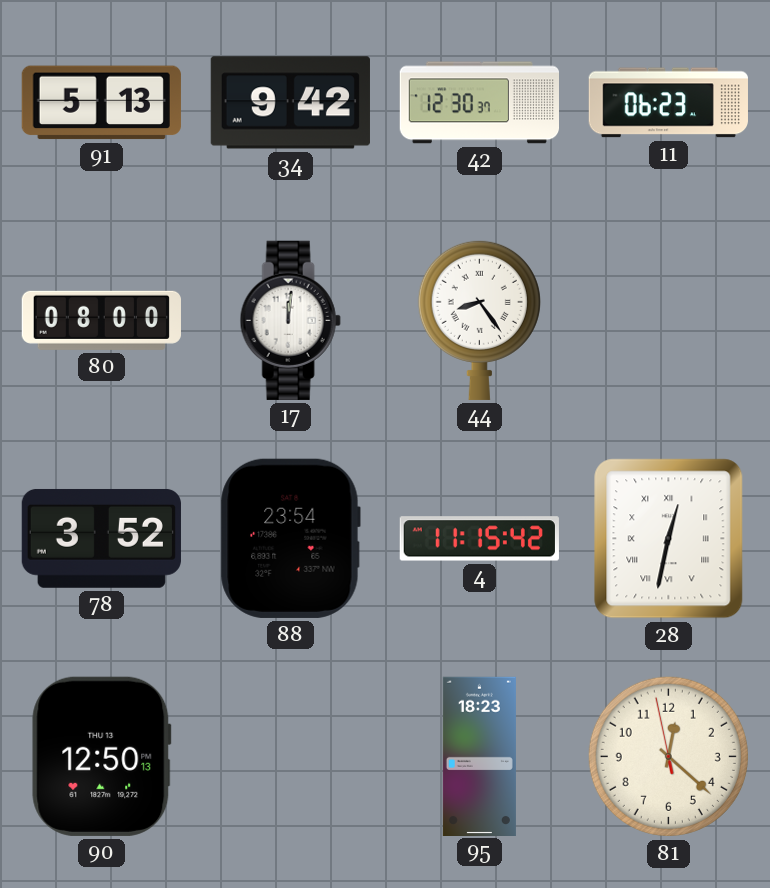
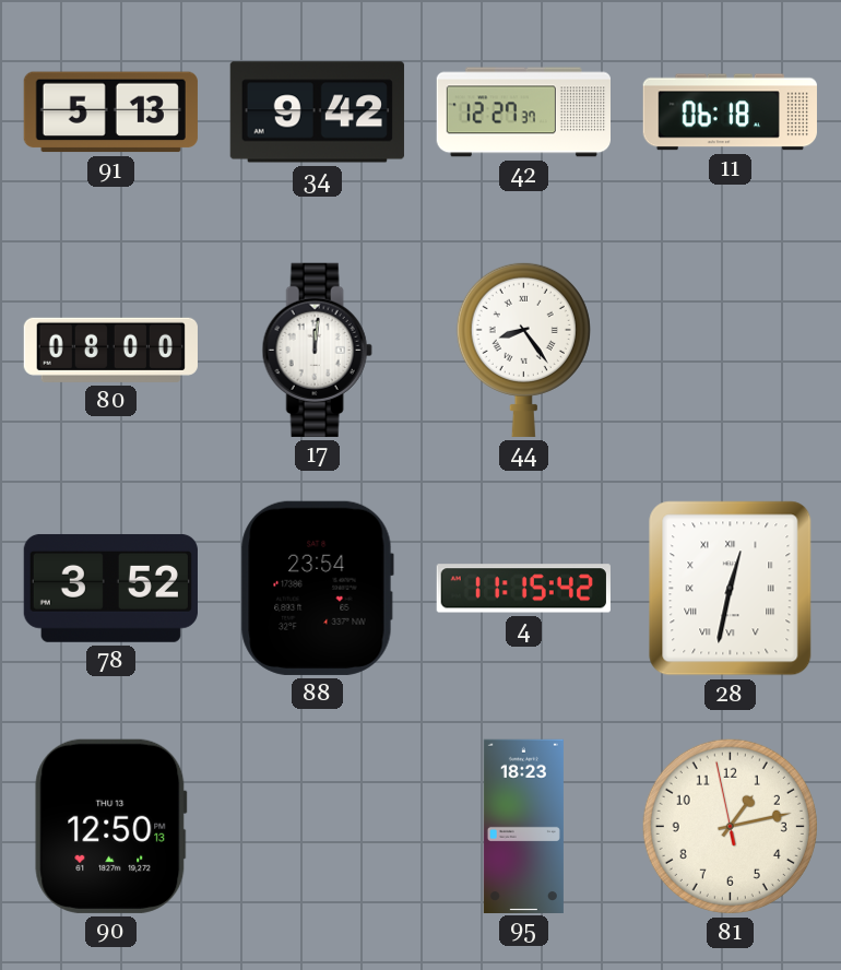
42: 12:30 -> 12:27 (523, 113)
11: 06:23 -> 06:18 (730, 113)
81: 12:21 -> 1:12 (730, 826)
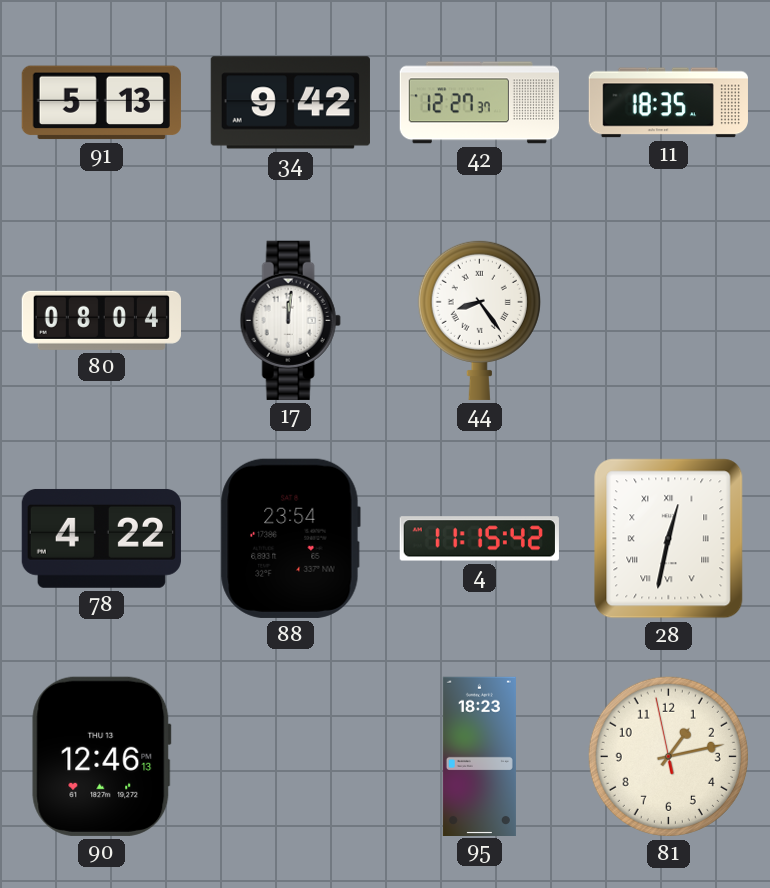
11: 06:18 -> 18:35 (668, 103)
80: 08:00 -> 08:04 (101, 320)
78: 3:52 -> 4:22 (101, 538)
90: 12:50 -> 12:46 (102, 756)
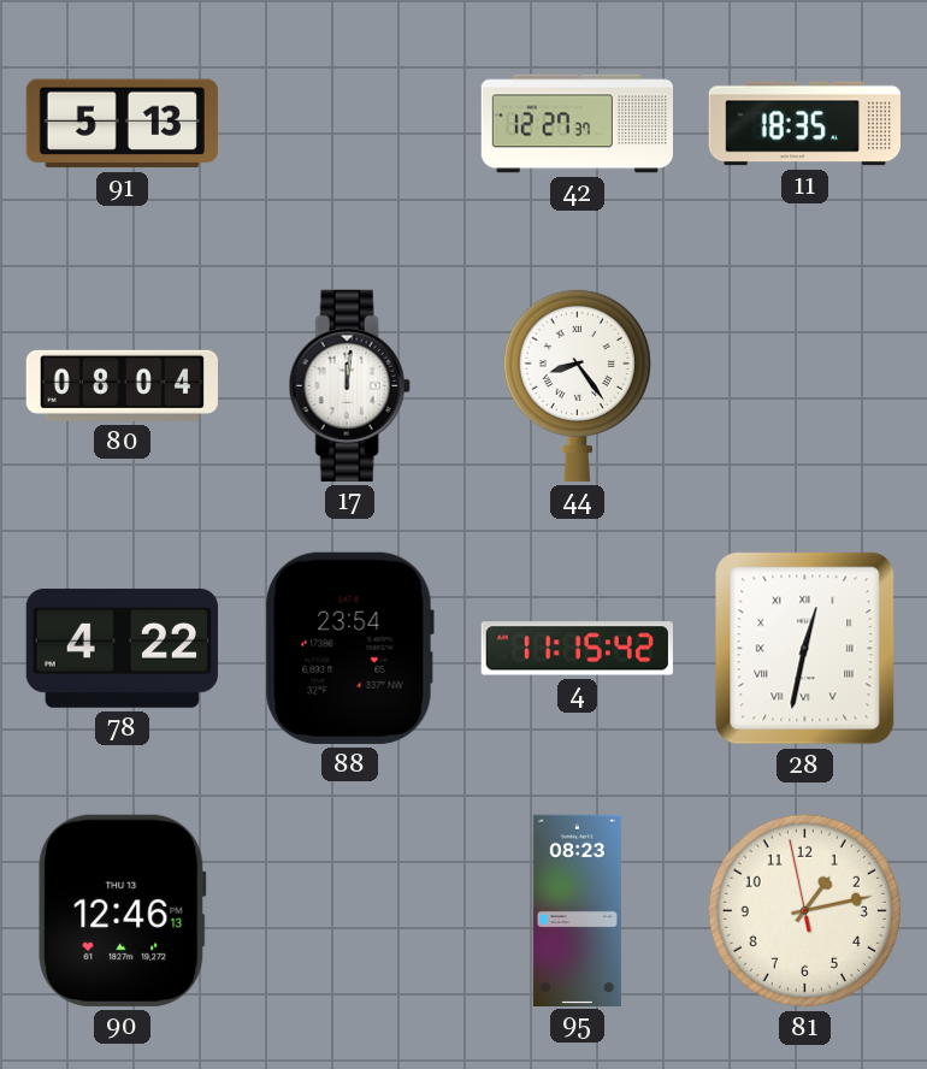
34: 9:42 -> none (290, 103)
95: 18:23 -> 08:23 (577, 910)
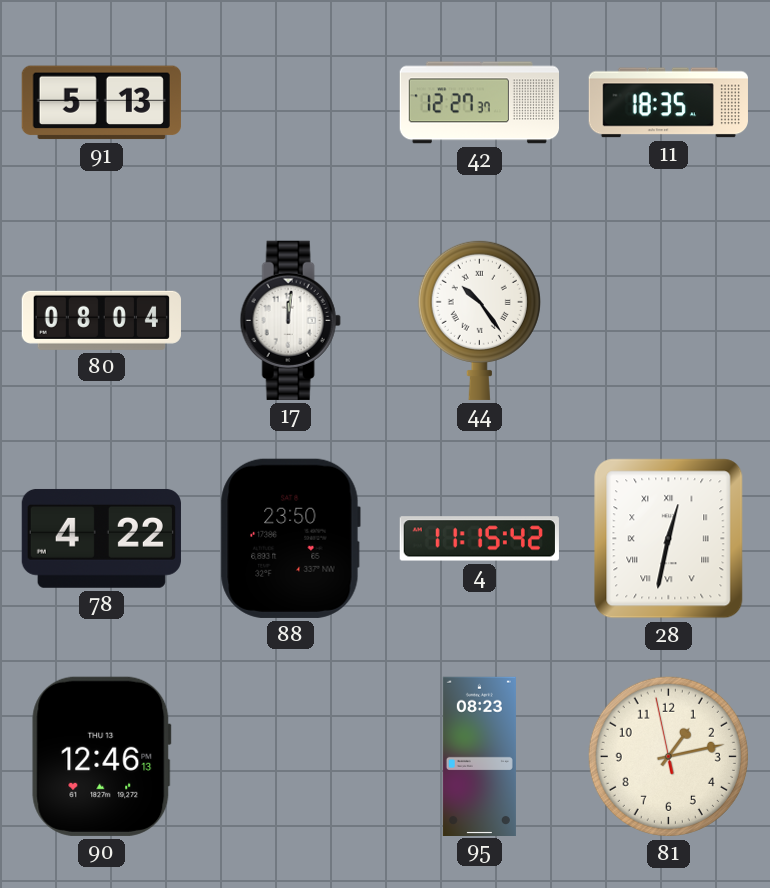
44: 8:24 -> 10:24 (479, 320)
88: 23:54 -> 23:50 (290, 538)
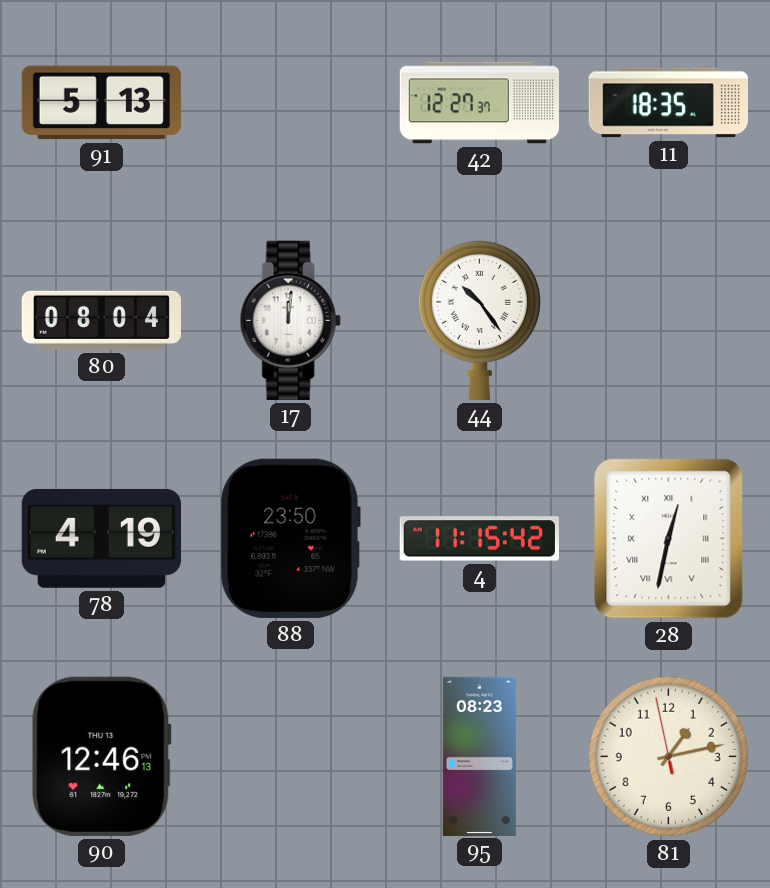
78: 4:22 -> 4:19 (101, 538)
